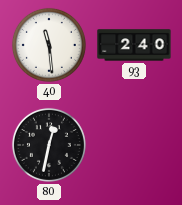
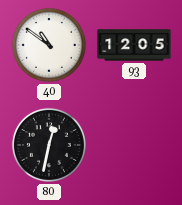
40: 11:29 -> 10:51 (49, 45)
93: 2:40 -> 12:05 (134, 45)
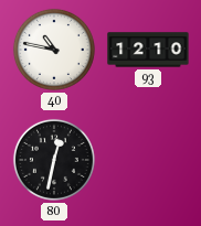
40: 10:51 -> 10:47 (54, 50)
93: 12:05 -> 12:10 (148, 50)
